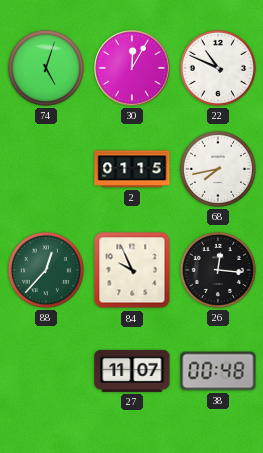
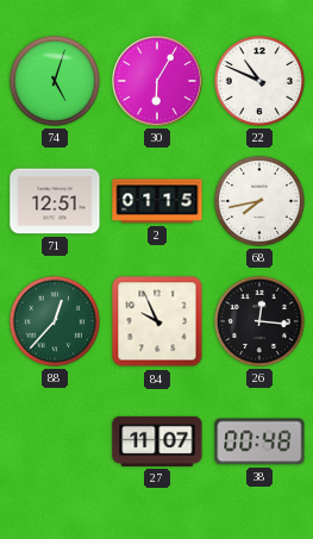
30: 12:05 -> 6:05 (157, 81)
71: none -> 12:51 (55, 201)
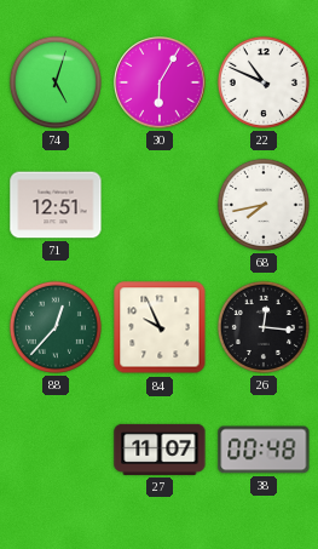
2: 01:15 -> none (157, 201)
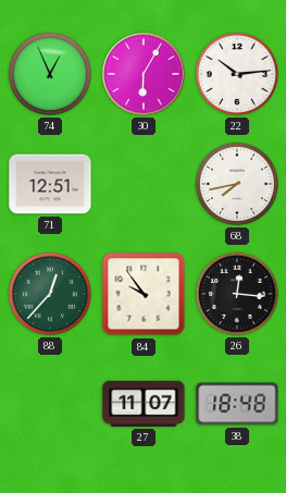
74: 5:03 -> 12:56 (50, 74)
22: 10:49 -> 10:14 (237, 74)
84: 9:56 -> 9:54 (144, 294)
38: 00:48 -> 18:48 (237, 404)
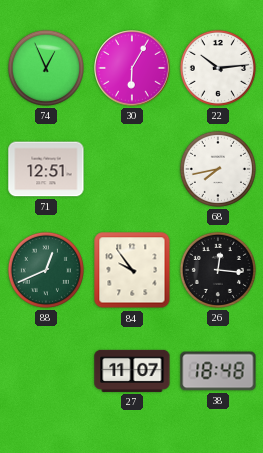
88: 12:37 -> 12:41 (46, 270)
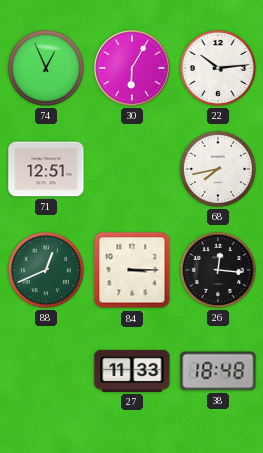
84: 9:54 -> 3:15 (132, 270)
27: 11:07 -> 11:33 (132, 371)
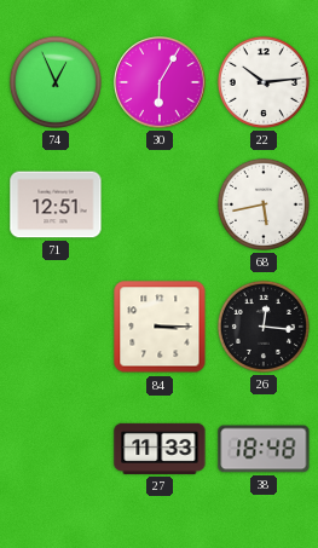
68: 7:43 -> 5:43 (264, 204)
88: 12:41 -> none (46, 270)
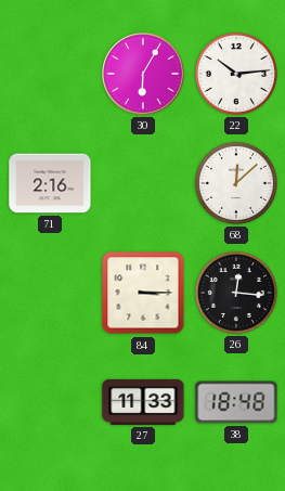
74: 12:56 -> none (56, 82)
71: 12:51 -> 2:16 (50, 183)
68: 5:43 -> 12:08 (236, 183)
